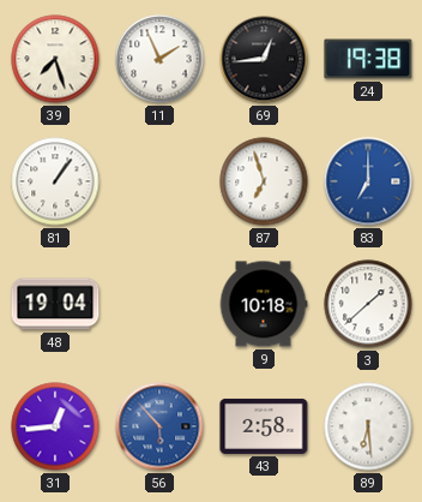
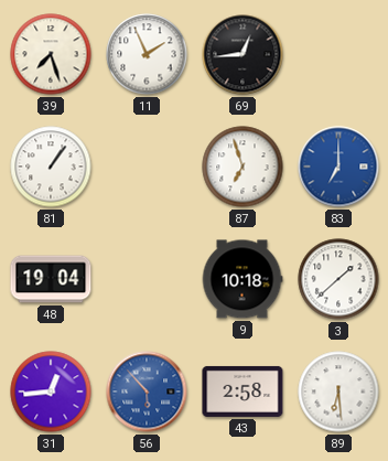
24: 19:38 -> none (368, 59)
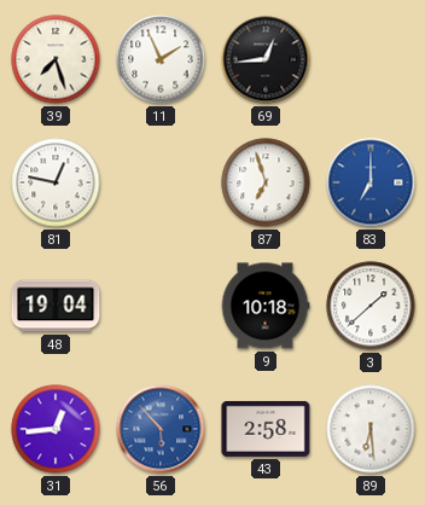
81: 1:06 -> 12:47 (56, 182)
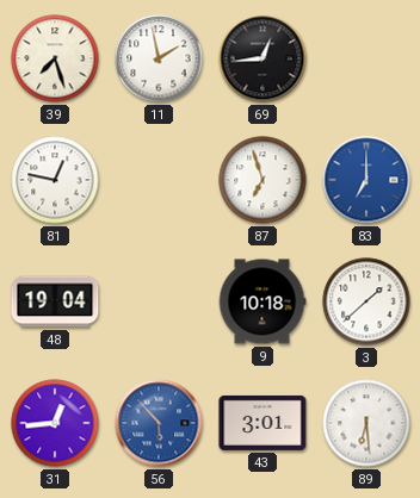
11: 1:56 -> 1:58 (159, 58)
43: 2:58 -> 3:01 (262, 423)
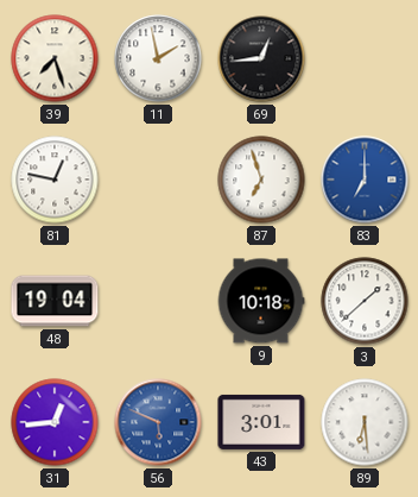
56: 5:53 -> 5:49 (158, 422)
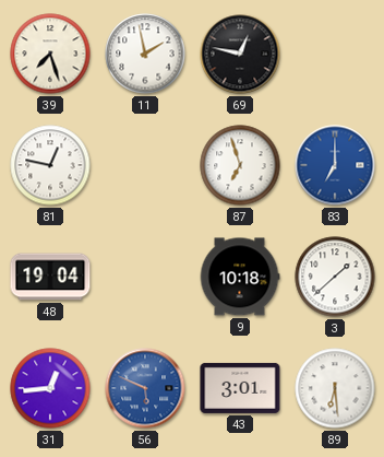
69: 12:44 -> 12:47 (240, 54)
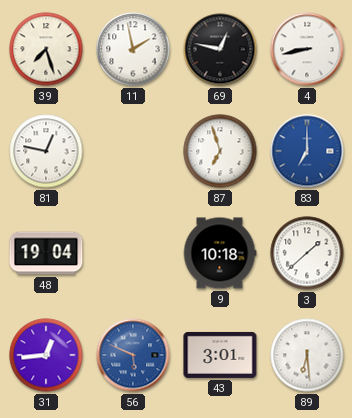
4: none -> 8:43 (307, 49)
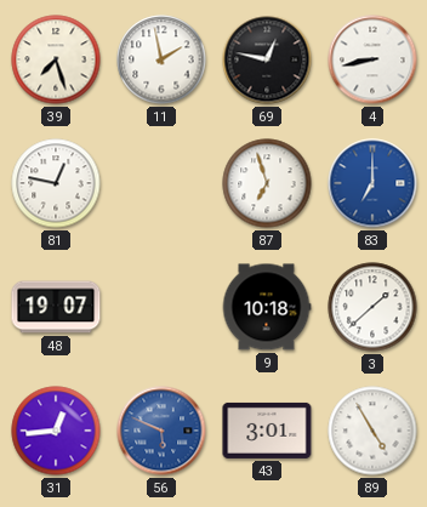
48: 19:04 -> 19:07 (56, 307)
89: 6:29 -> 4:55 (372, 431)
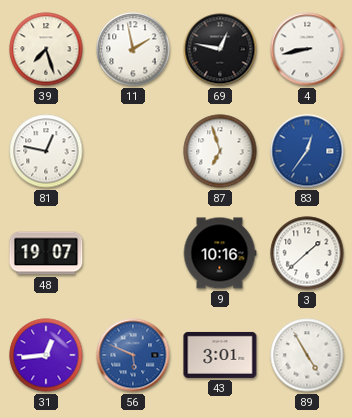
83: 7:00 -> 12:36 (307, 151)
9: 10:18 -> 10:16 (220, 253)
